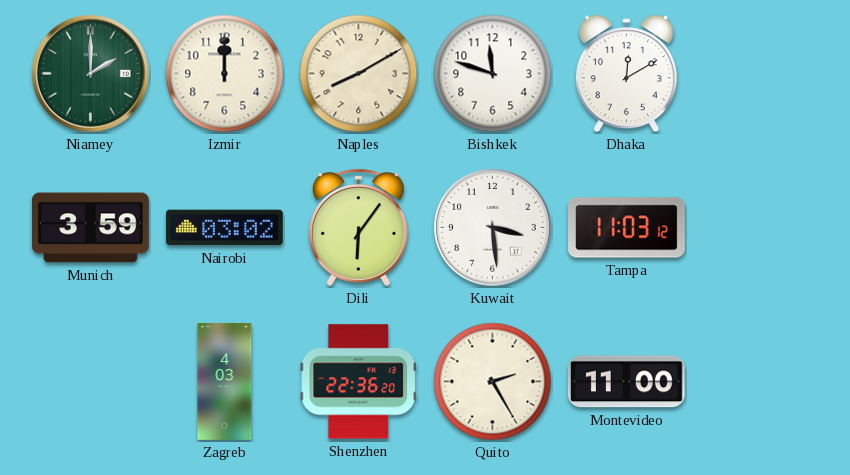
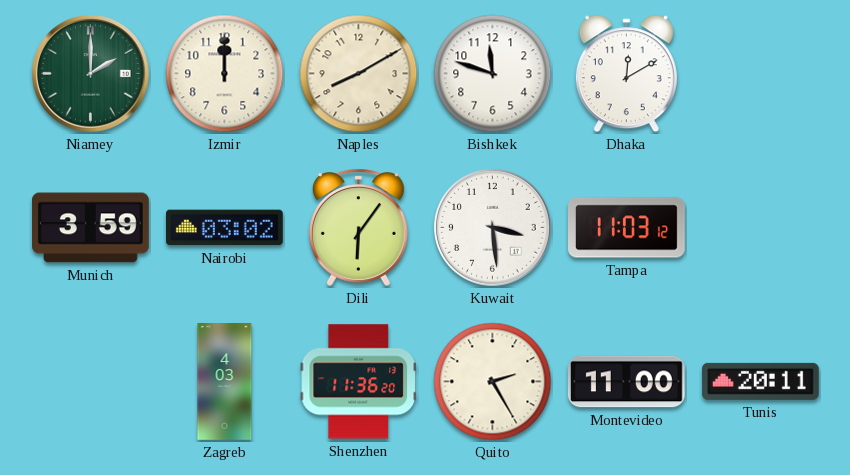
Shenzhen: 22:36 -> 11:36 (359, 382)
Tunis: none -> 20:11 (760, 381)
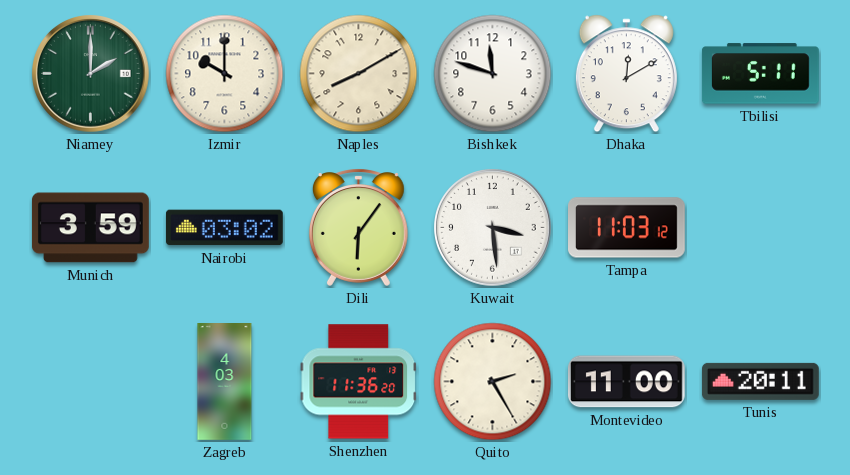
Izmir: 12:00 -> 10:00 (225, 74)
Tbilisi: none -> 5:11 (760, 74)
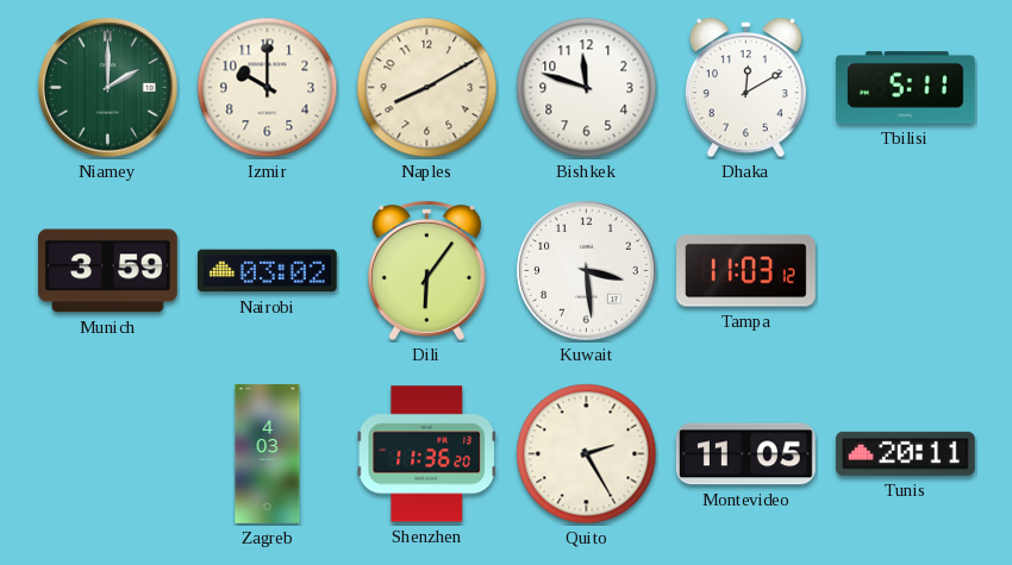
Montevideo: 11:00 -> 11:05 (745, 454)
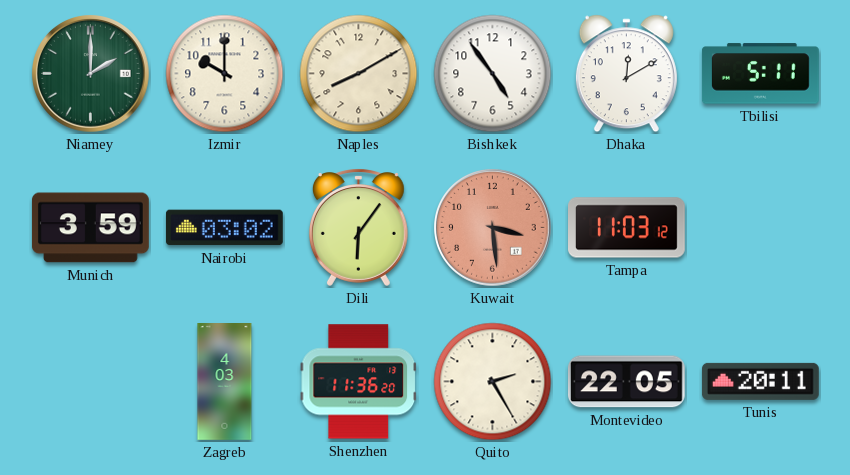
Bishkek: 11:48 -> 4:54 (493, 74)
Kuwait dial: white -> salmon (493, 228)
Montevideo: 11:05 -> 22:05 (626, 382)
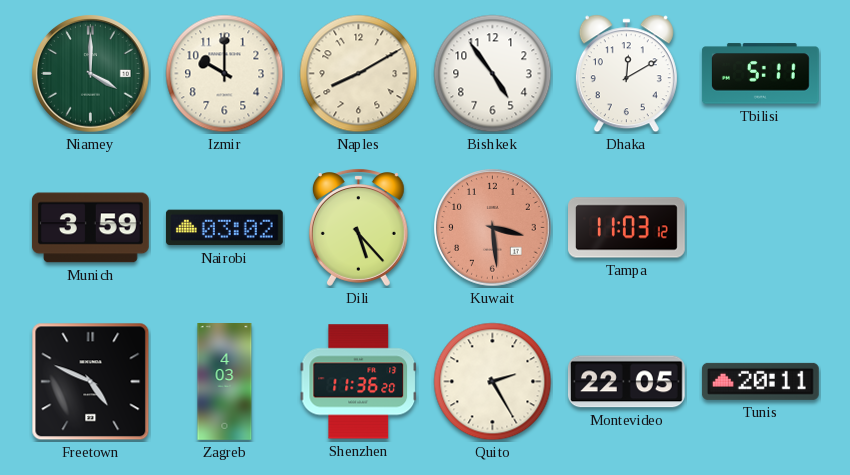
Niamey: 2:00 -> 4:00 (91, 74)
Dili: 6:06 -> 5:23 (358, 227)
Freetown: none -> 4:49 (91, 382)
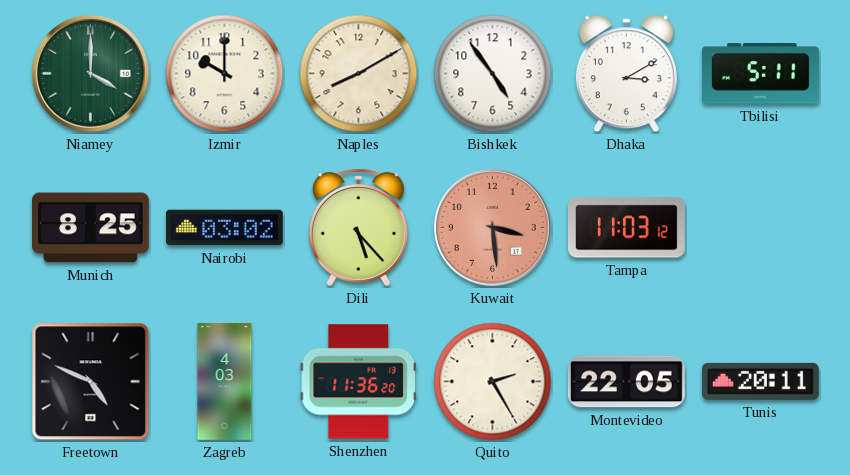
Dhaka: 12:10 -> 3:10 (626, 74)
Munich: 3:59 -> 8:25 (90, 228)
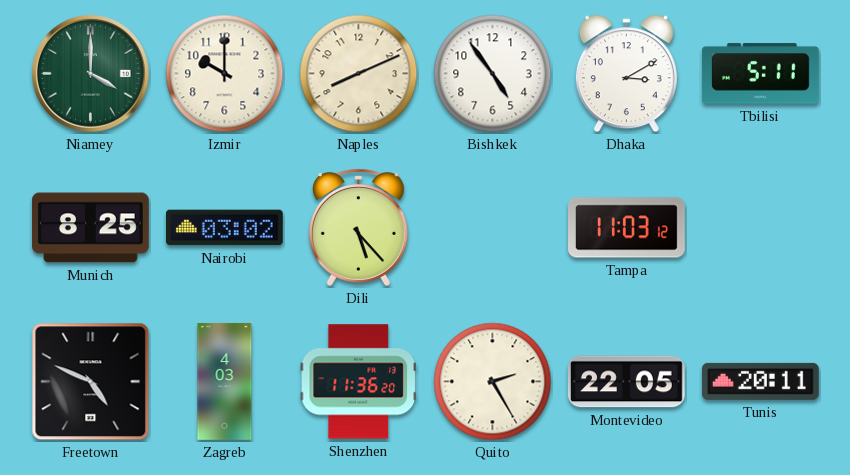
Naples: 8:10 -> 8:11 (359, 74)
Kuwait: 3:29 -> none (493, 228)
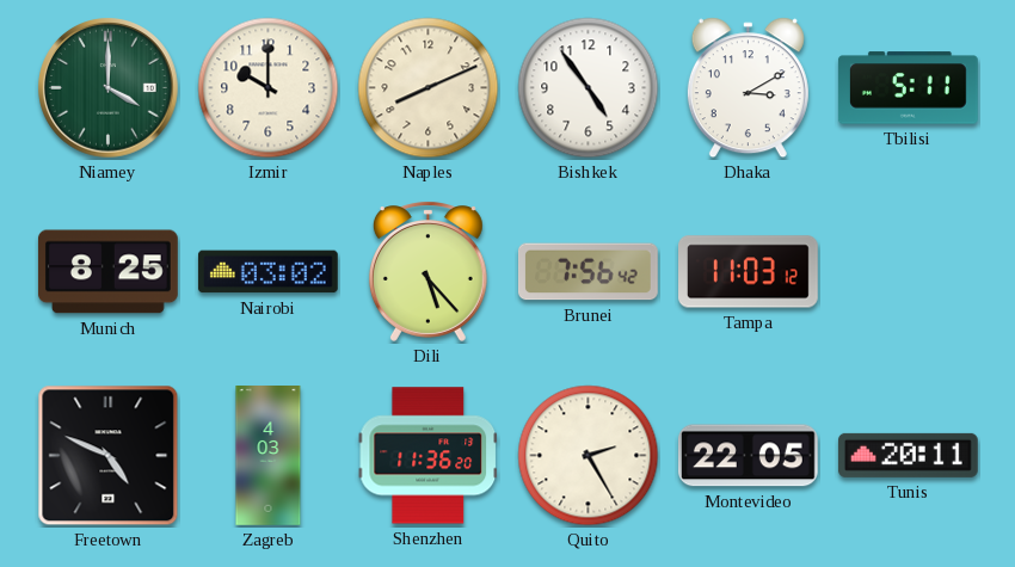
Brunei: none -> 7:56 (588, 272)
